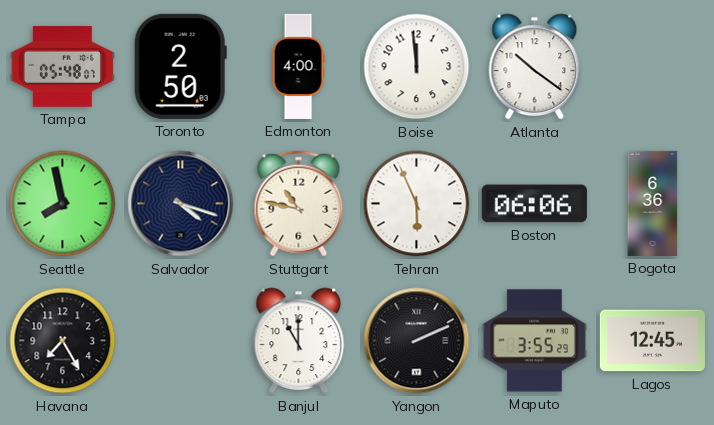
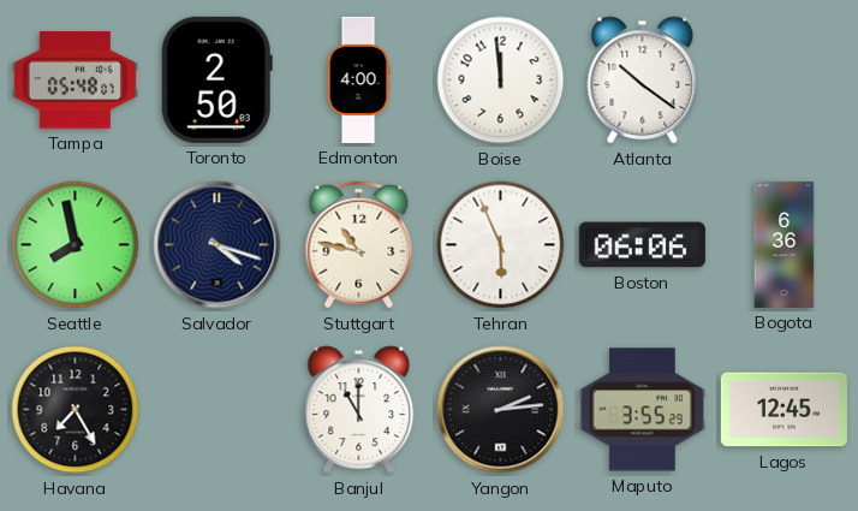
Yangon: 2:11 -> 2:14 (501, 410)
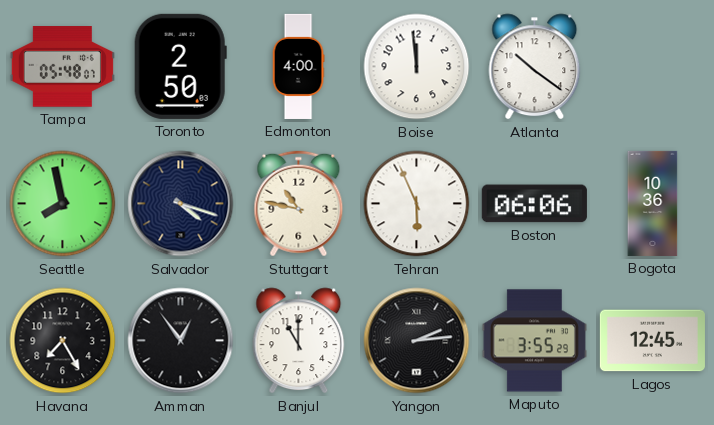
Bogota: 6:36 -> 10:36 (653, 203)
Amman: none -> 12:54 (181, 341)
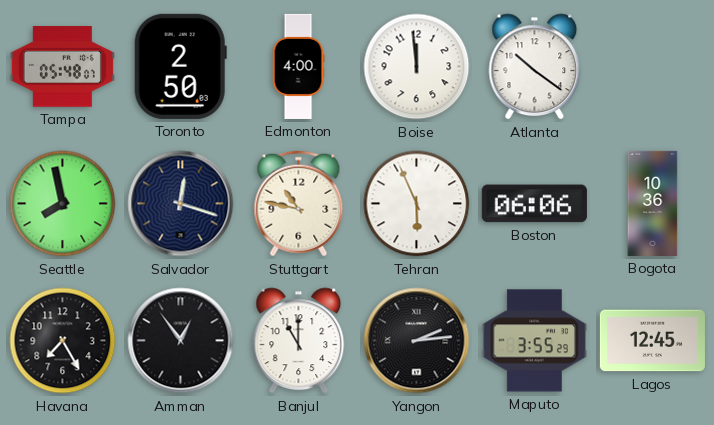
Salvador: 4:18 -> 12:18 (181, 204)
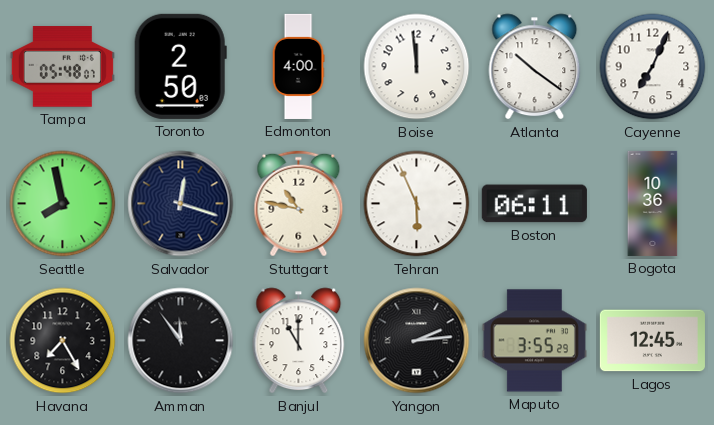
Cayenne: none -> 7:04 (653, 67)
Boston: 06:06 -> 06:11 (534, 204)
Amman: 12:54 -> 11:54 (181, 341)
